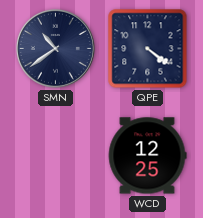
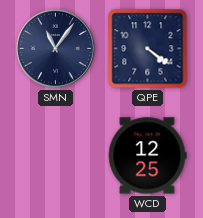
SMN: 10:39 -> 11:06 (55, 48)
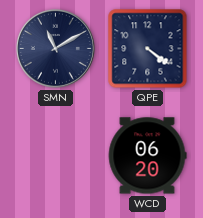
SMN: 11:06 -> 11:10 (55, 48)
WCD: 12:25 -> 06:20 (147, 156)
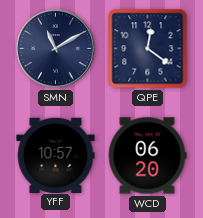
QPE: 4:21 -> 12:21 (148, 49)
YFF: none -> 10:57 (56, 155)
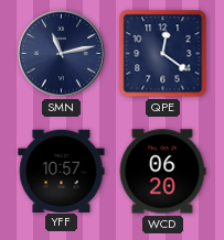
SMN: 11:10 -> 11:13 (61, 53)
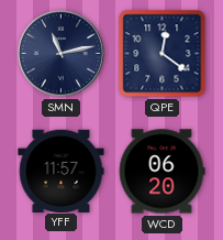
YFF: 10:57 -> 11:57 (62, 171)
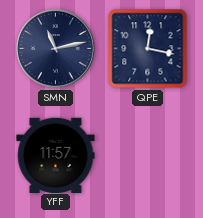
QPE: 12:21 -> 12:17 (148, 49)
WCD: 06:20 -> none (161, 172)
